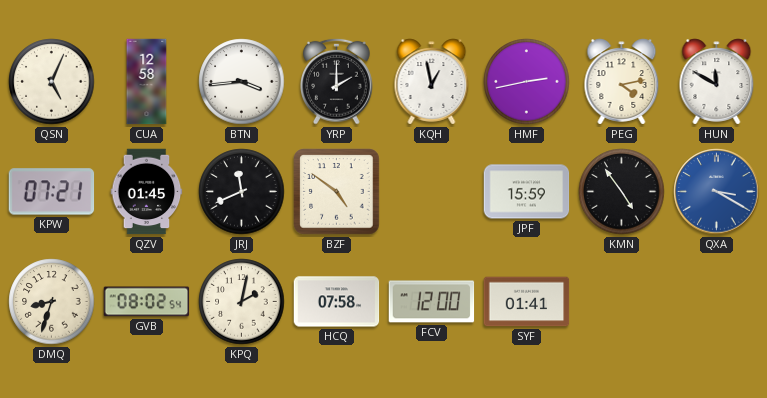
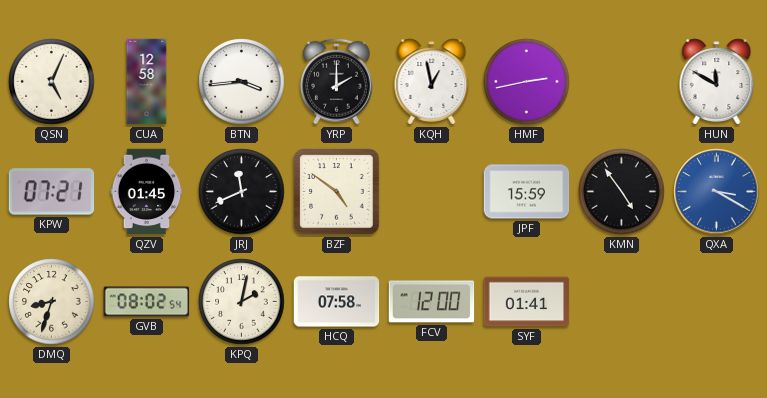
PEG: 4:13 -> none (622, 82)
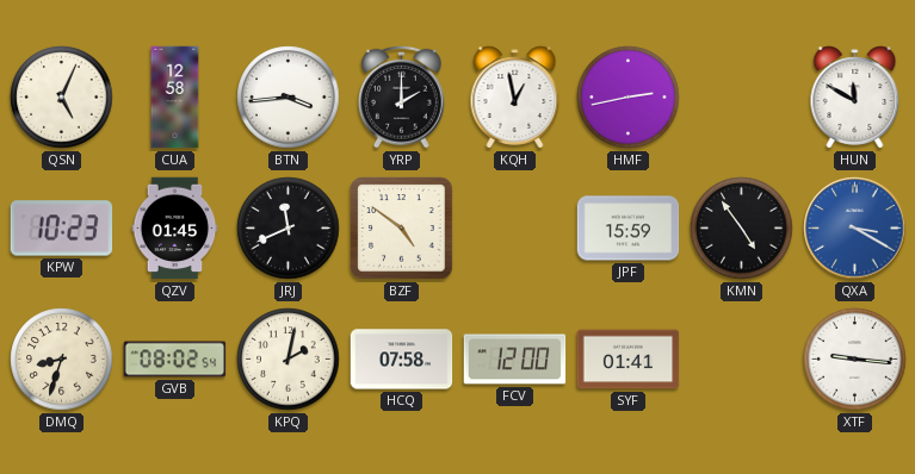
KPW: 07:21 -> 10:23 (62, 229)
XTF: none -> 9:16 (855, 360)
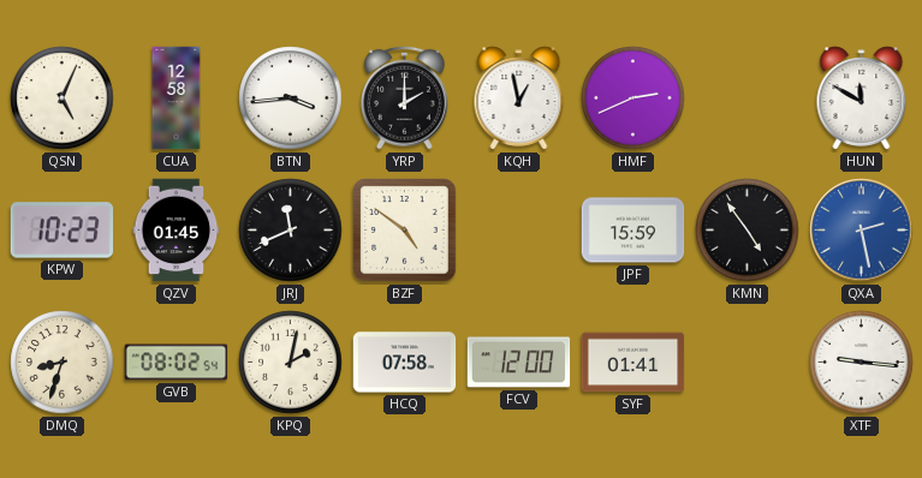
HMF: 2:43 -> 2:41 (633, 98)
QXA: 3:20 -> 2:28 (862, 231)
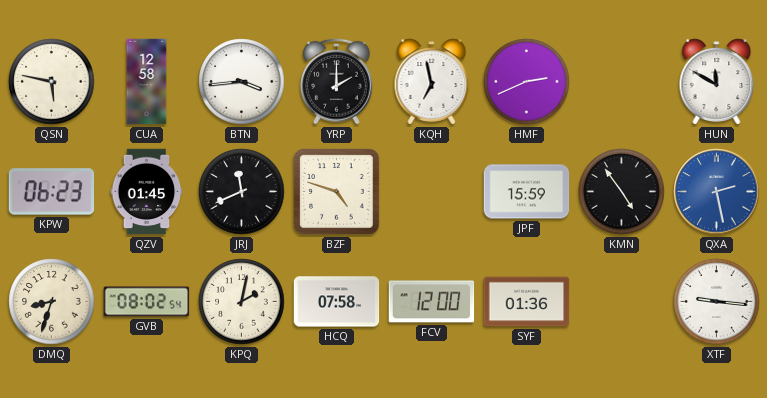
QSN: 5:04 -> 5:47 (52, 82)
KQH: 12:58 -> 6:58 (432, 82)
KPW: 10:23 -> 06:23 (52, 192)
BZF: 4:51 -> 4:48 (337, 192)
SYF: 01:41 -> 01:36 (527, 302)
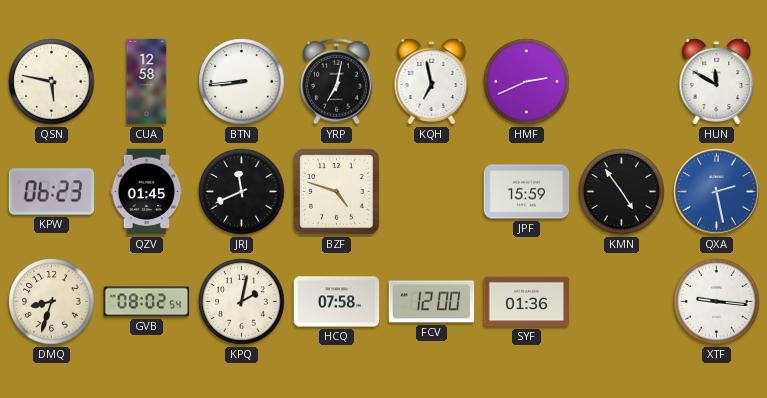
BTN: 3:44 -> 8:44 (242, 82)
YRP: 2:00 -> 7:02 (337, 81)
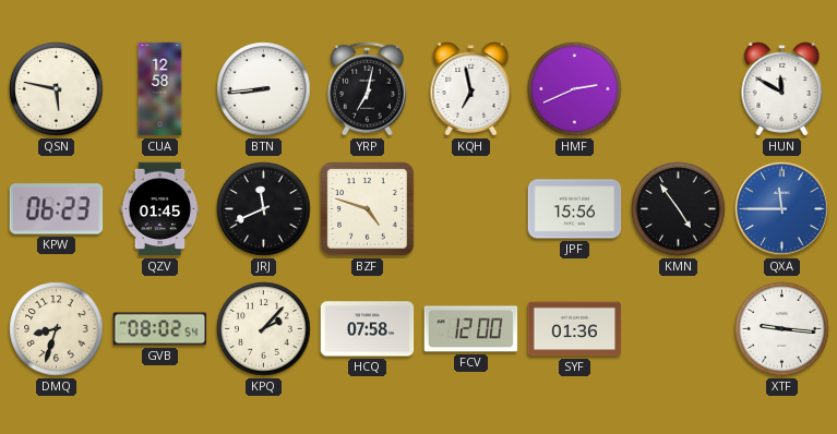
JPF: 15:59 -> 15:56 (575, 209)
QXA: 2:28 -> 11:45 (782, 209)
KPQ: 2:02 -> 2:07 (264, 329)
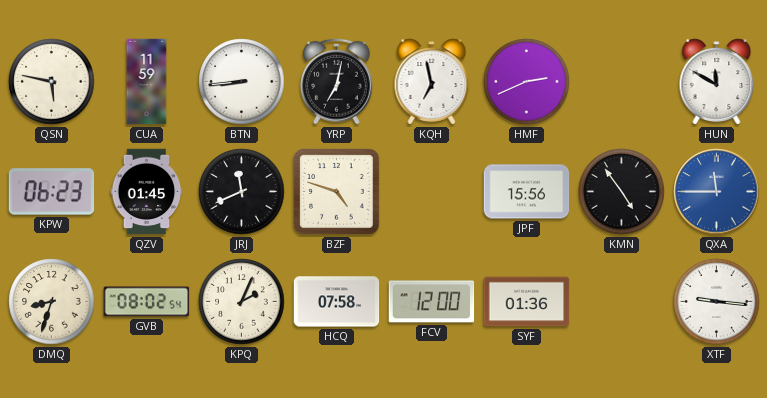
CUA: 12:58 -> 11:59 (147, 82)
KPQ: 2:07 -> 2:04 (242, 302)
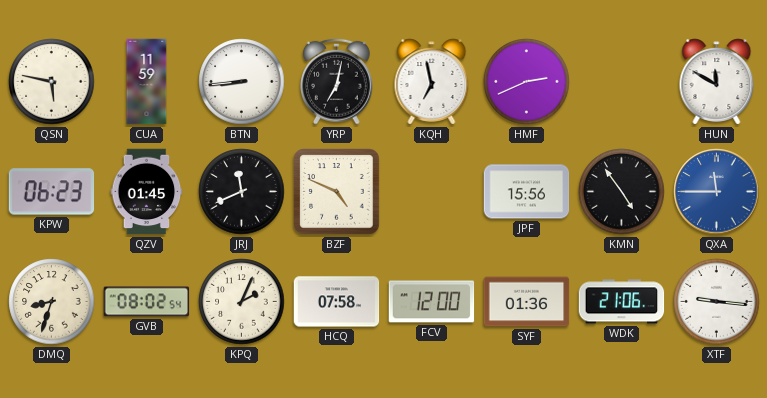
BZF: 4:48 -> 4:49 (337, 192)
WDK: none -> 21:06 (622, 302)
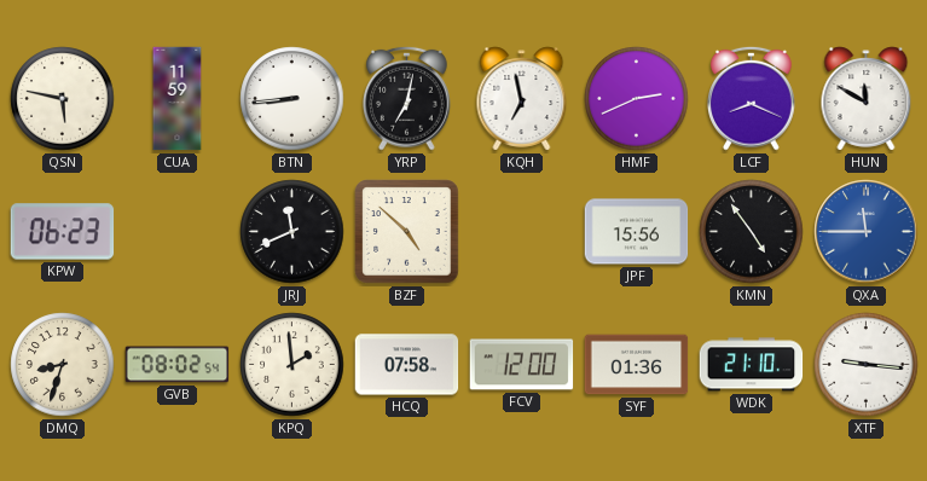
LCF: none -> 8:19 (752, 98)
QZV: 01:45 -> none (147, 192)
BZF: 4:49 -> 4:52 (407, 232)
KPQ: 2:04 -> 1:59 (292, 365)
WDK: 21:06 -> 21:10 (752, 365)
